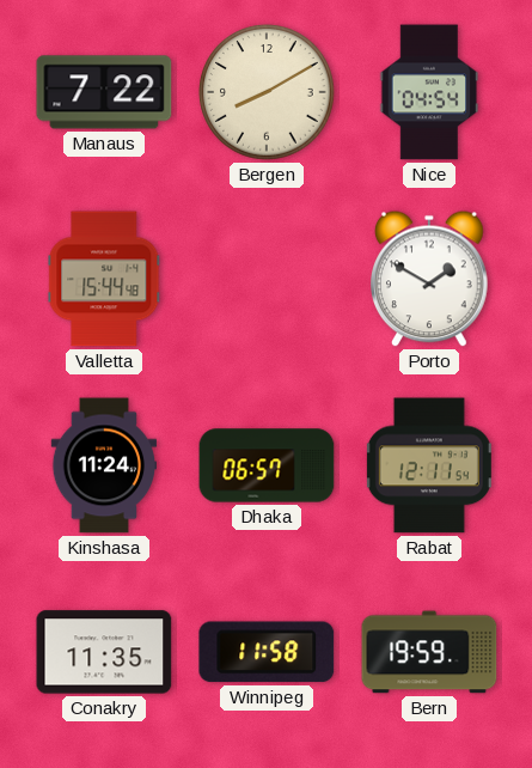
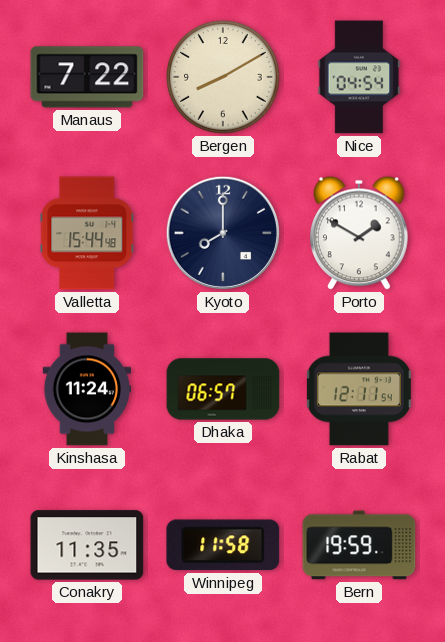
Kyoto: none -> 8:00 (223, 233)
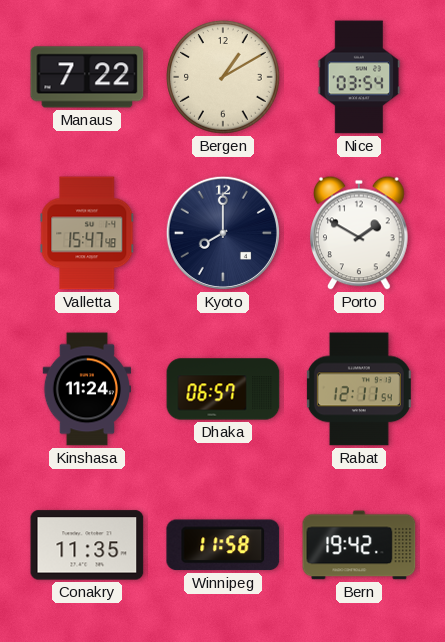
Bergen: 8:10 -> 1:10 (223, 77)
Nice: 04:54 -> 03:54 (359, 77)
Valletta: 15:44 -> 15:47 (87, 233)
Bern: 19:59 -> 19:42 (359, 545)
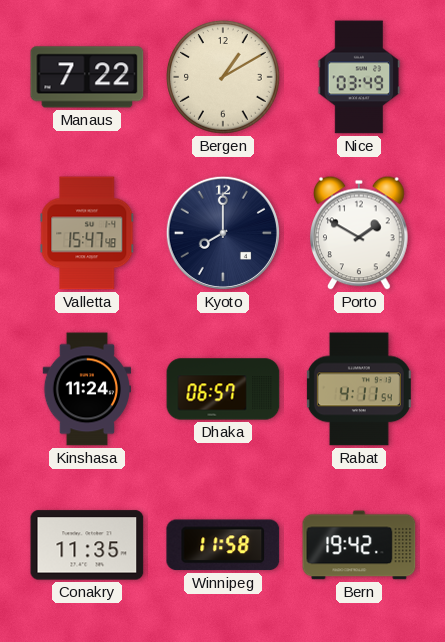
Nice: 03:54 -> 03:49 (359, 77)
Rabat: 12:11 -> 4:11 (359, 389)
